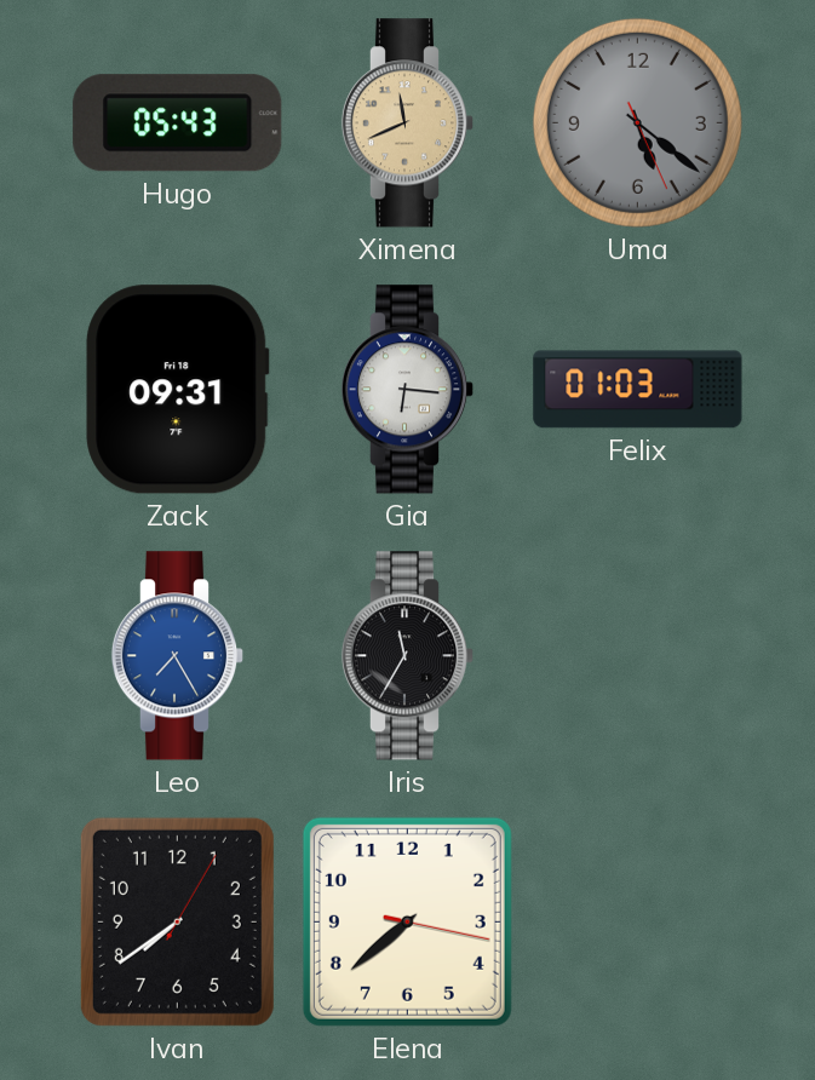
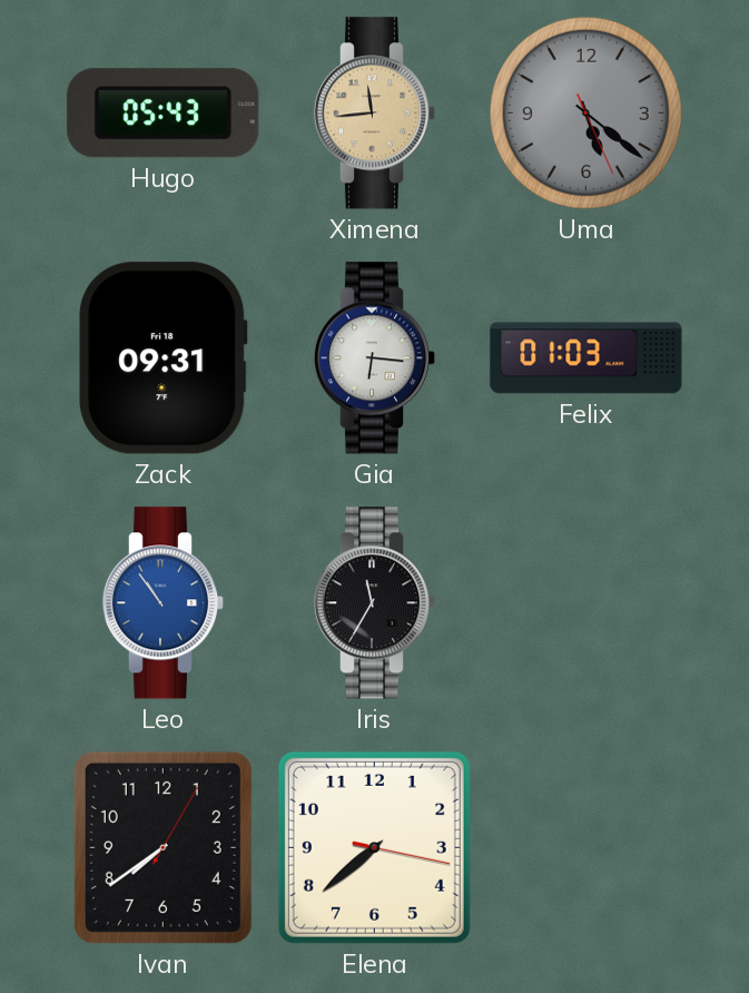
Ximena: 11:41 -> 11:44 (375, 114)
Leo: 7:25 -> 10:54 (164, 603)
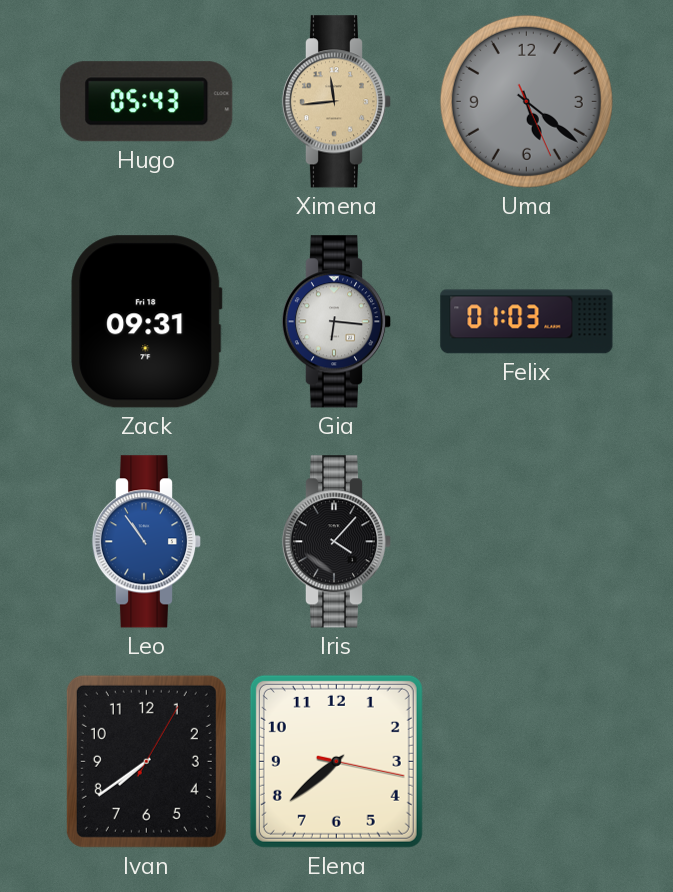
Iris: 11:35 -> 4:07 (337, 542)
